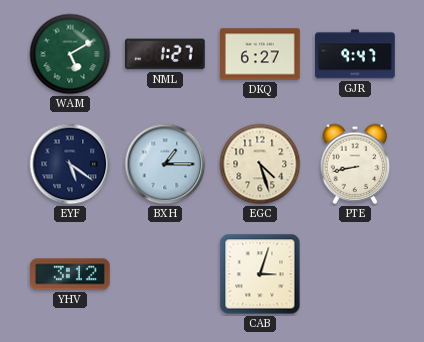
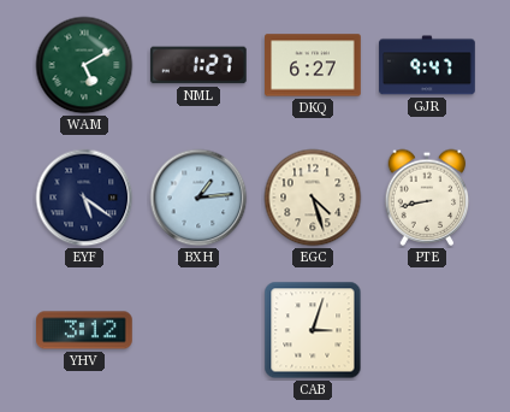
BXH: 1:15 -> 1:14 (198, 198)
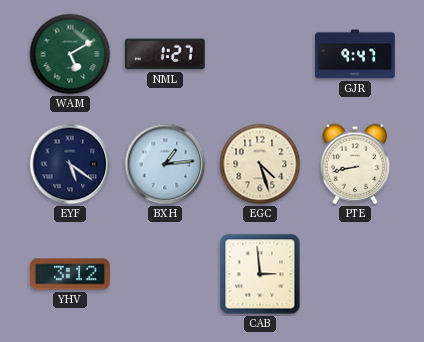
DKQ: 6:27 -> none (313, 65)
CAB: 3:03 -> 2:59 (260, 274)
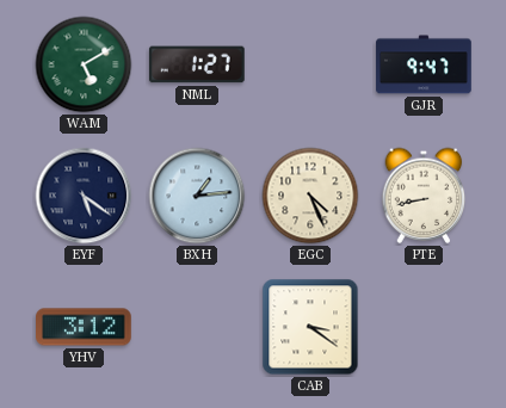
EGC: 4:27 -> 4:26 (310, 196)
CAB: 2:59 -> 3:21 (310, 327)
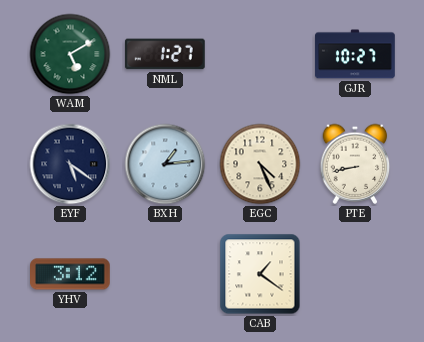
GJR: 9:47 -> 10:27 (355, 54)
CAB: 3:21 -> 1:21 (260, 274)
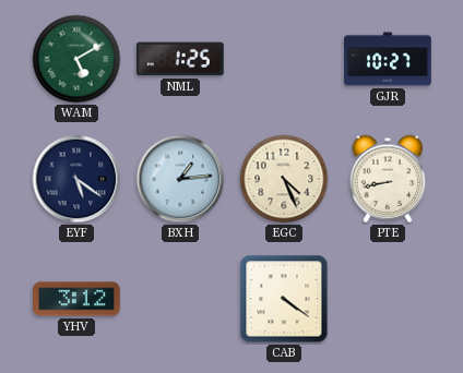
NML: 1:27 -> 1:25 (180, 59)
CAB: 1:21 -> 4:21 (284, 299)
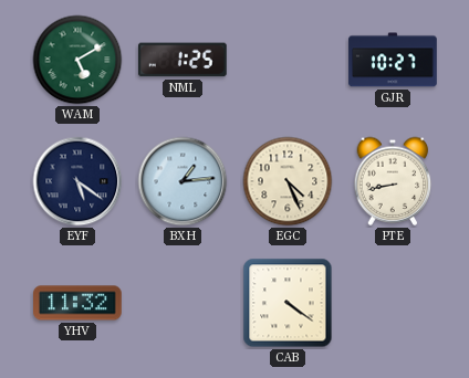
YHV: 3:12 -> 11:32 (79, 303)
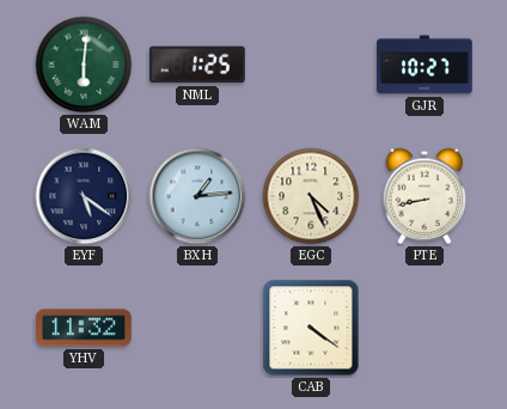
WAM: 5:10 -> 6:01 (84, 65)
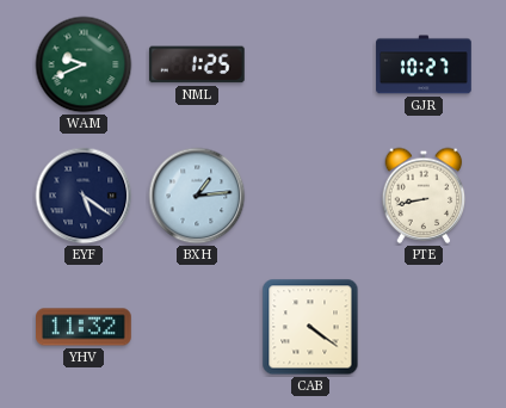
WAM: 6:01 -> 9:41 (84, 64)
EGC: 4:26 -> none (311, 196)
